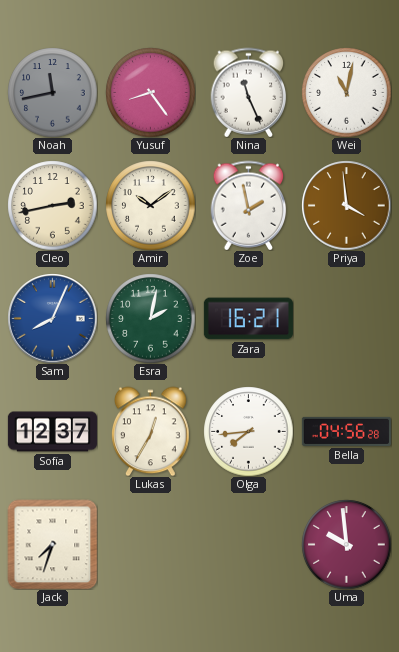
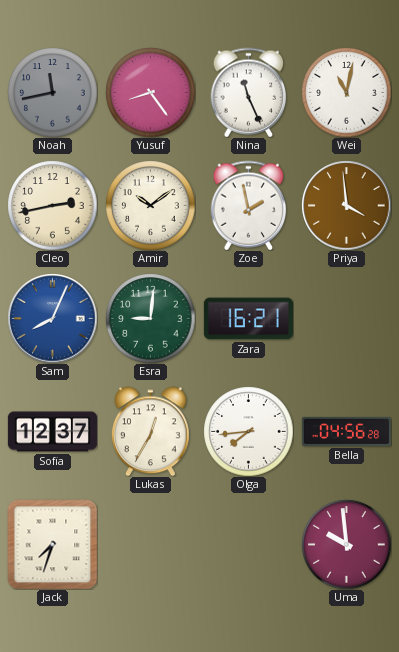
Esra: 2:02 -> 9:01 (150, 318)
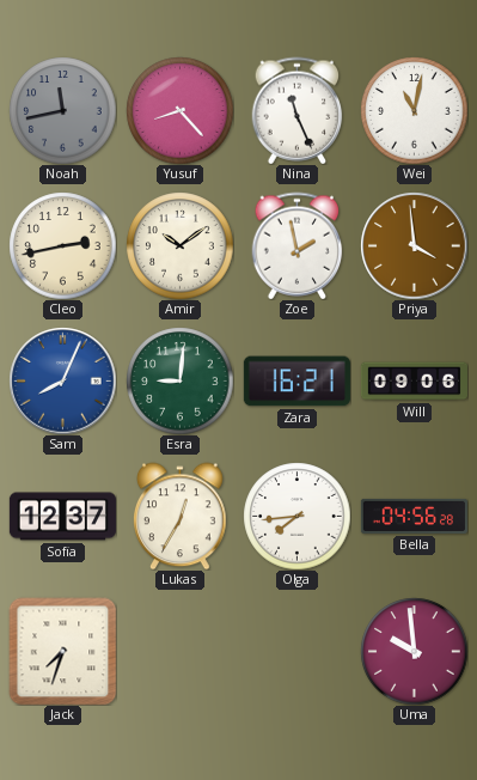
Yusuf: 8:24 -> 8:23 (179, 110)
Will: none -> 09:06 (414, 382)
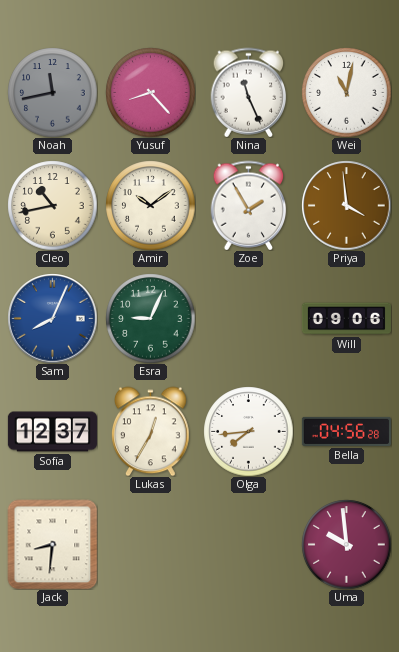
Cleo: 2:43 -> 10:43 (52, 205)
Zoe: 1:58 -> 1:55 (249, 205)
Esra: 9:01 -> 9:04 (150, 318)
Zara: 16:21 -> none (296, 382)
Jack: 7:33 -> 8:31 (52, 544)
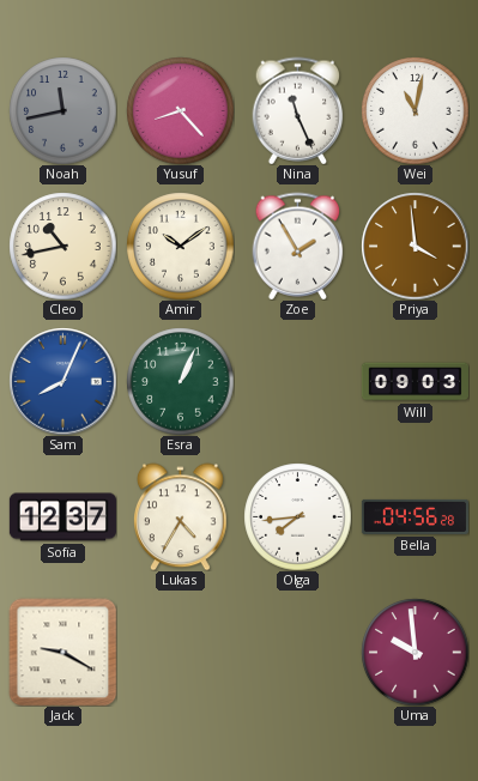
Esra: 9:04 -> 1:04 (180, 381)
Will: 09:06 -> 09:03 (415, 382)
Lukas: 12:35 -> 4:35 (181, 516)
Jack: 8:31 -> 9:20 (62, 652)
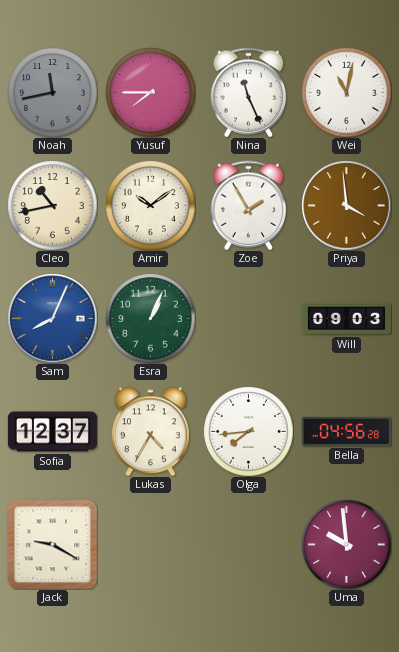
Yusuf: 8:23 -> 7:45 (150, 92)
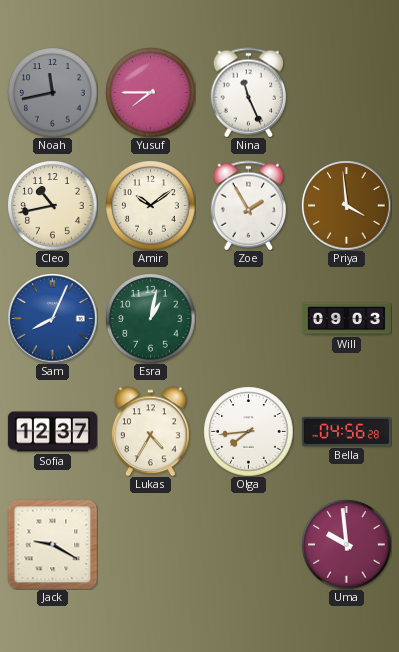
Wei: 11:02 -> none (346, 92)
Esra: 1:04 -> 1:02 (150, 318)
